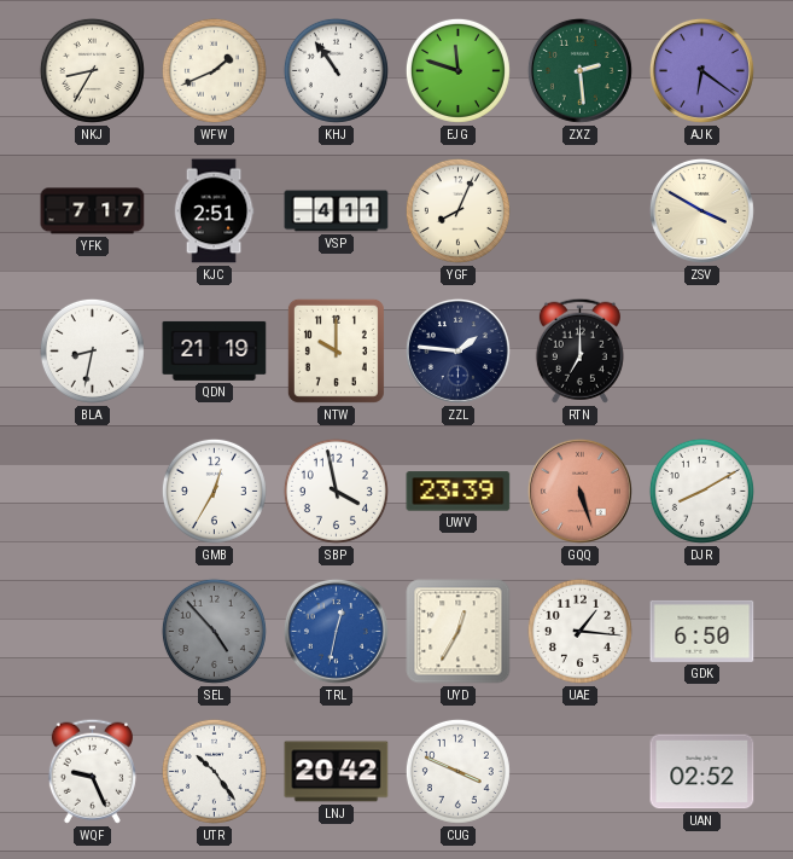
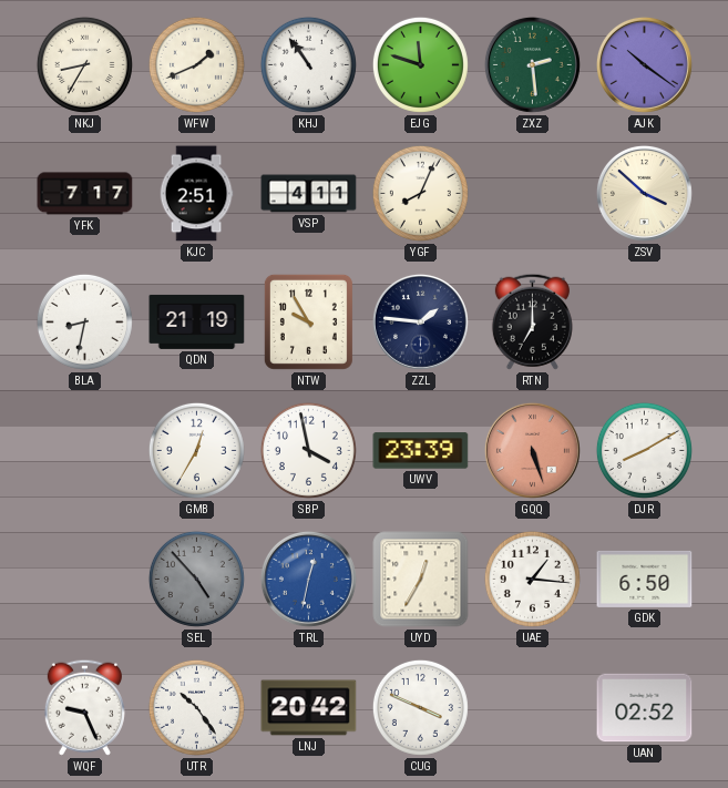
AJK: 6:21 -> 10:21 (644, 64)
ZSV: 3:50 -> 3:52 (644, 193)
NTW: 10:00 -> 9:55 (308, 321)
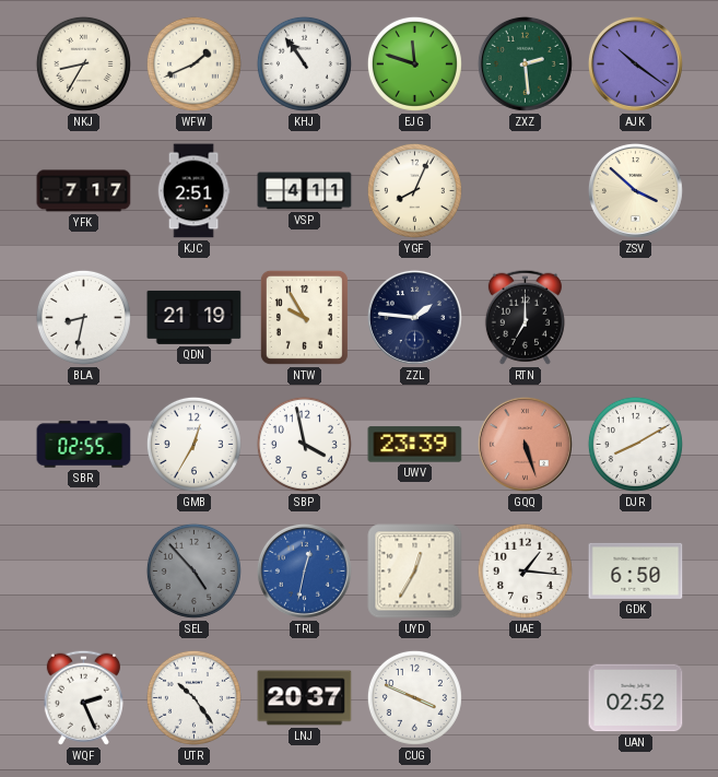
SBR: none -> 02:55 (84, 445)
WQF: 9:26 -> 2:26 (83, 697)
LNJ: 20:42 -> 20:37 (305, 698)
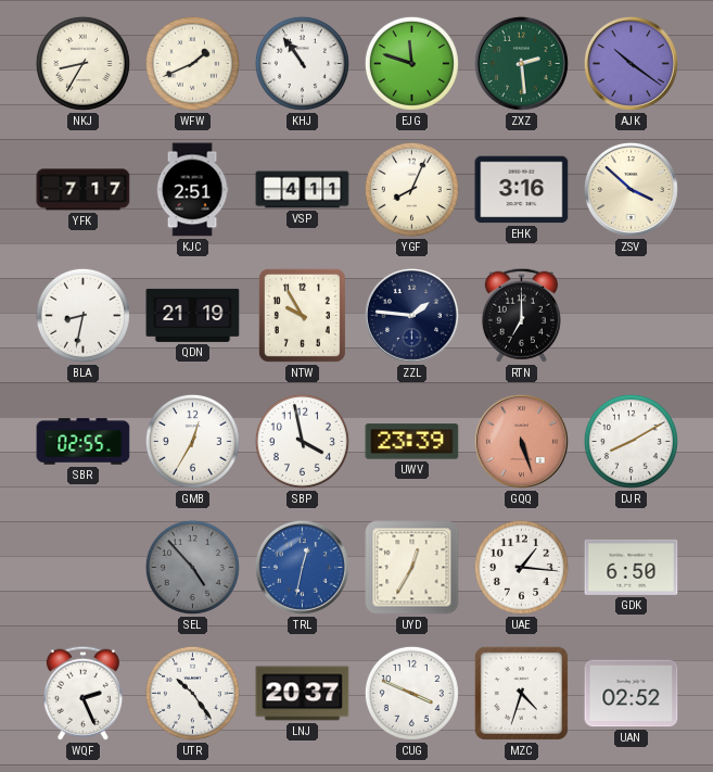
EHK: none -> 3:16 (522, 190)
MZC: none -> 4:33 (521, 693)
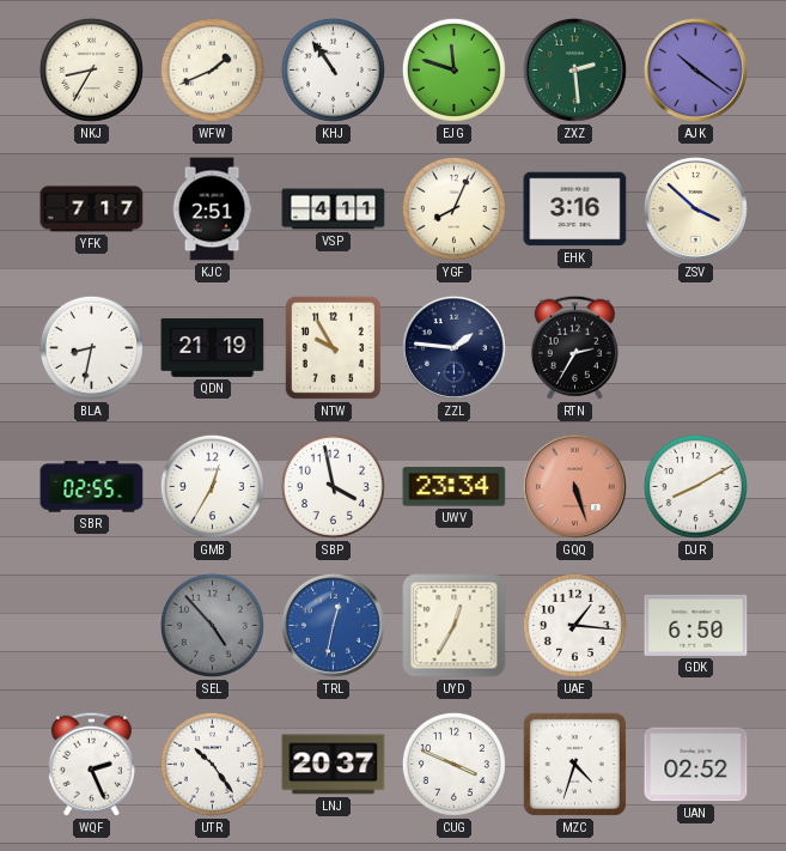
RTN: 7:00 -> 2:35 (574, 347)
UWV: 23:39 -> 23:34 (455, 487)
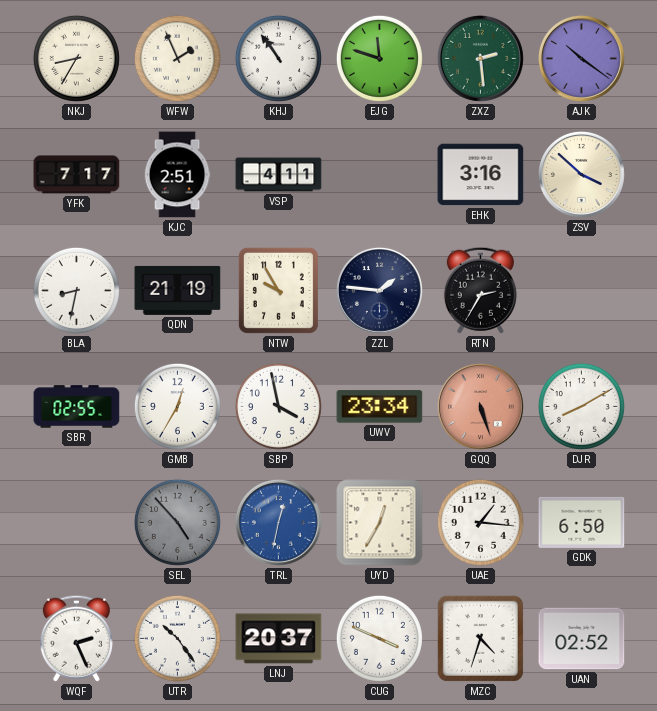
WFW: 1:41 -> 1:56 (177, 58)
YGF: 8:04 -> none (453, 208)
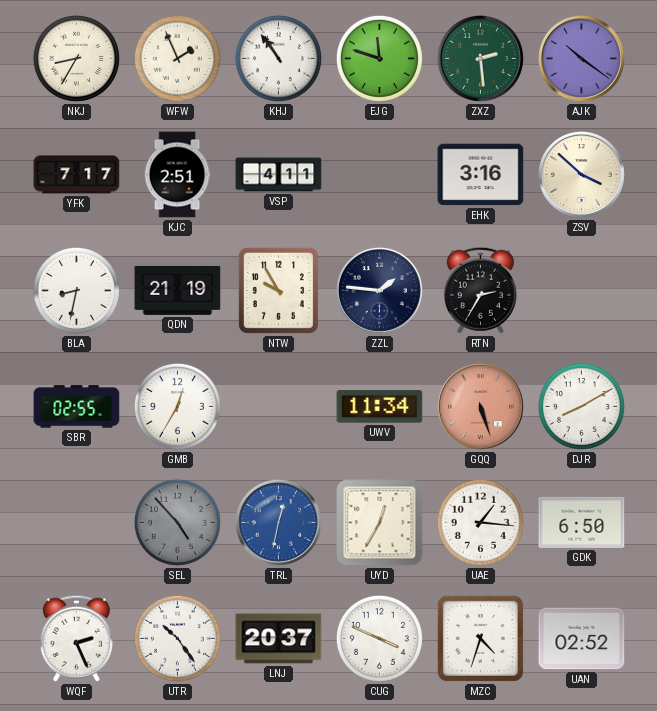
SBP: 3:58 -> none (278, 406)
UWV: 23:34 -> 11:34 (380, 407)
